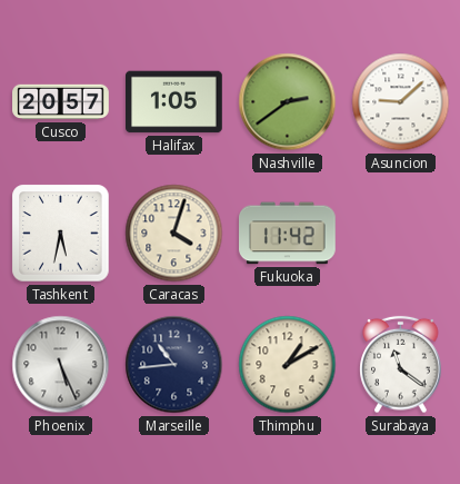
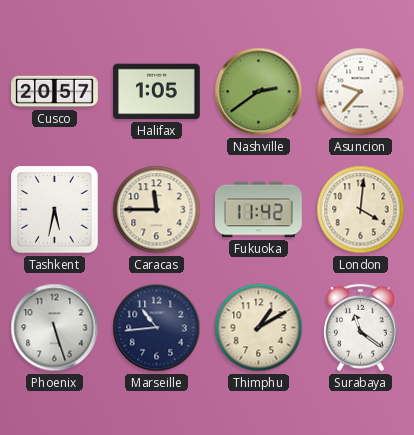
Asuncion: 9:08 -> 9:37 (361, 92)
Caracas: 4:03 -> 11:45 (157, 210)
London: none -> 4:01 (361, 210)
Phoenix: 5:26 -> 5:27 (55, 328)
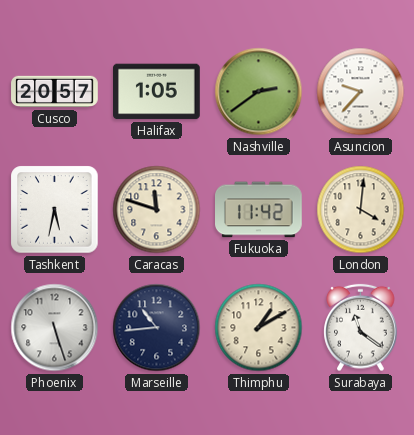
Caracas: 11:45 -> 11:48 (157, 210)
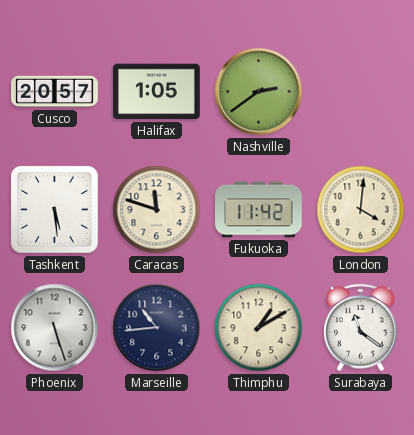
Asuncion: 9:37 -> none (361, 92)
Tashkent: 5:32 -> 5:29 (55, 210)
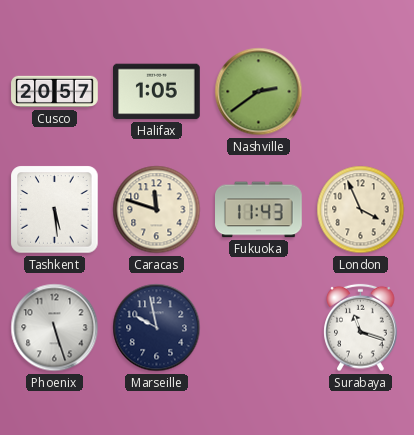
Fukuoka: 11:42 -> 11:43 (259, 210)
London: 4:01 -> 3:56 (361, 210)
Marseille: 10:44 -> 9:58 (157, 328)
Thimphu: 1:10 -> none (259, 328)
Surabaya: 11:21 -> 11:18 (361, 328)
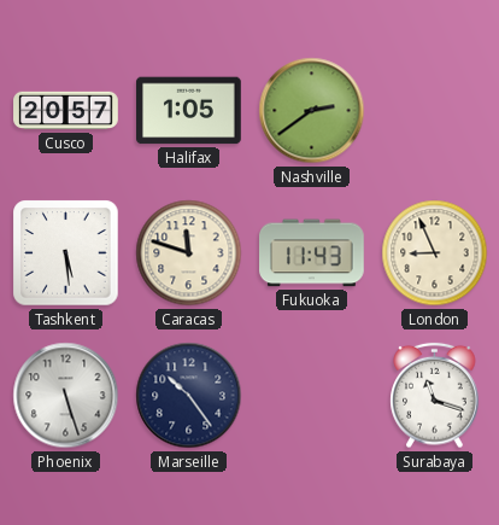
London: 3:56 -> 8:56 (435, 253)
Marseille: 9:58 -> 10:24 (189, 396)
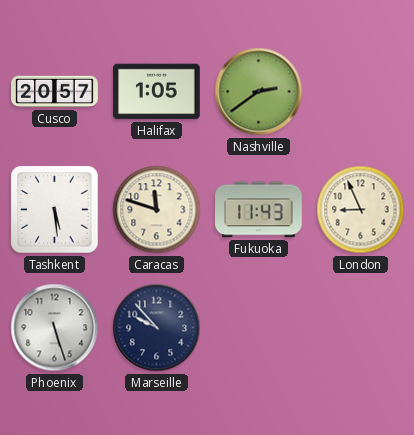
Marseille: 10:24 -> 9:53 (157, 328)
Surabaya: 11:18 -> none (435, 396)
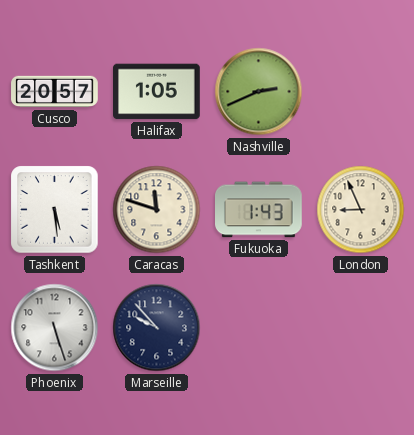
Nashville: 2:39 -> 2:41 (259, 92)
Fukuoka: 11:43 -> 1:43 (259, 210)
